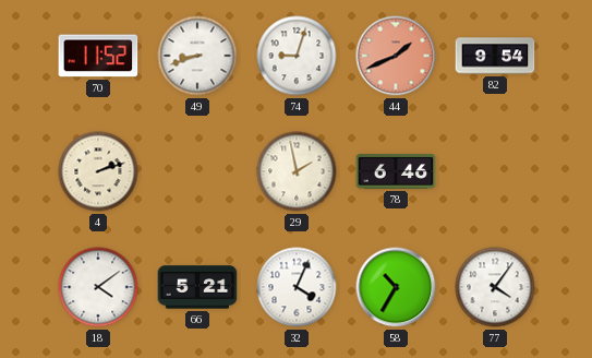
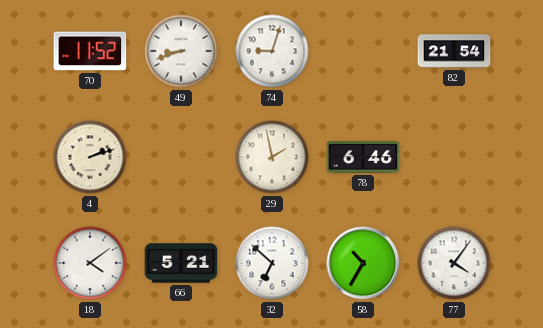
44: 1:41 -> none (396, 56)
82: 9:54 -> 21:54 (454, 51)
32: 4:04 -> 6:52 (272, 263)
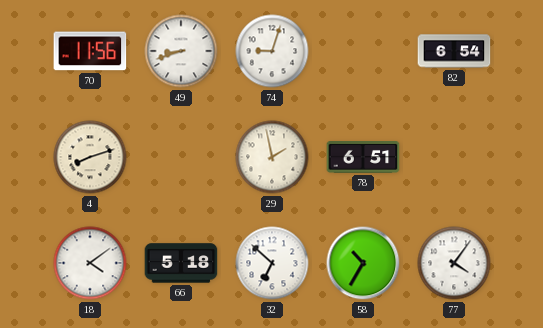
70: 11:52 -> 11:56 (90, 51)
82: 21:54 -> 6:54 (454, 51)
4: 2:12 -> 8:12 (90, 157)
78: 6:46 -> 6:51 (363, 158)
66: 5:21 -> 5:18 (181, 263)
